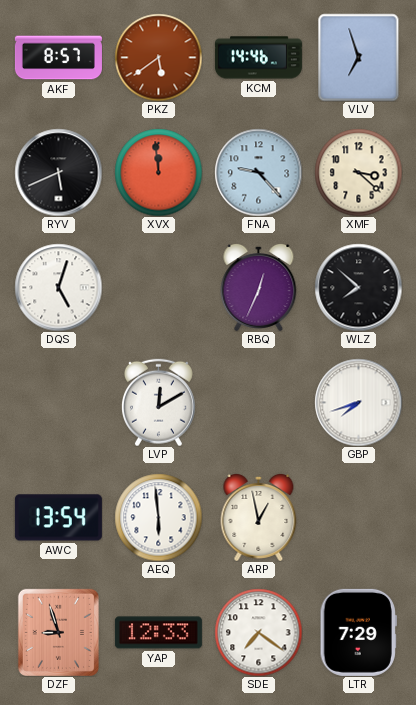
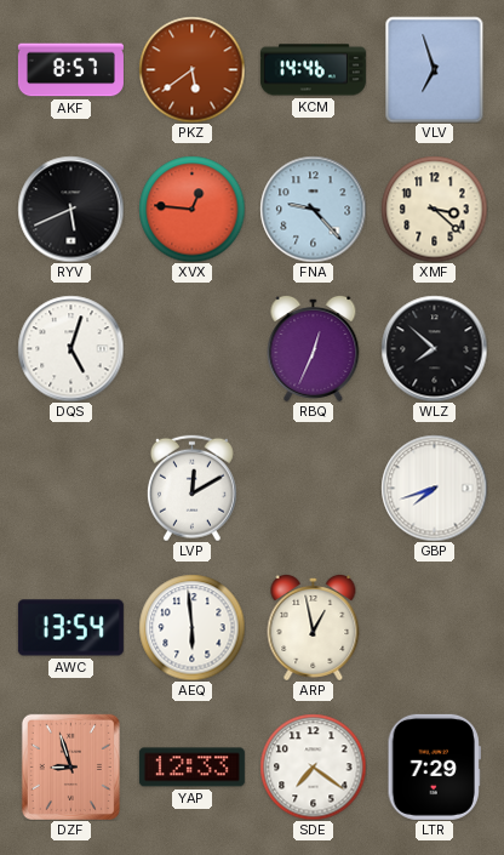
XVX: 11:59 -> 12:46 (191, 209)
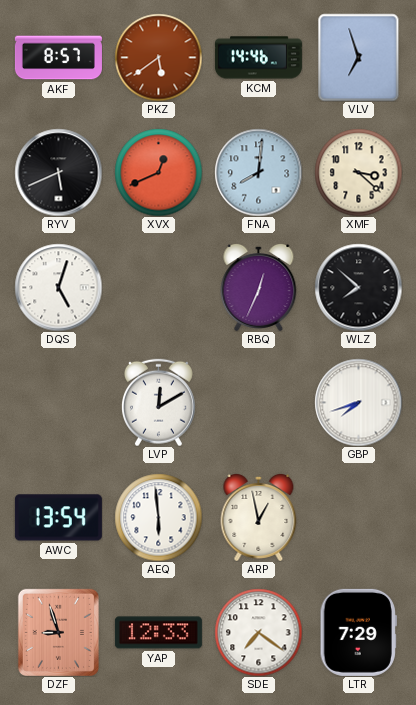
XVX: 12:46 -> 12:41 (158, 172)
FNA: 9:23 -> 8:01 (258, 172)
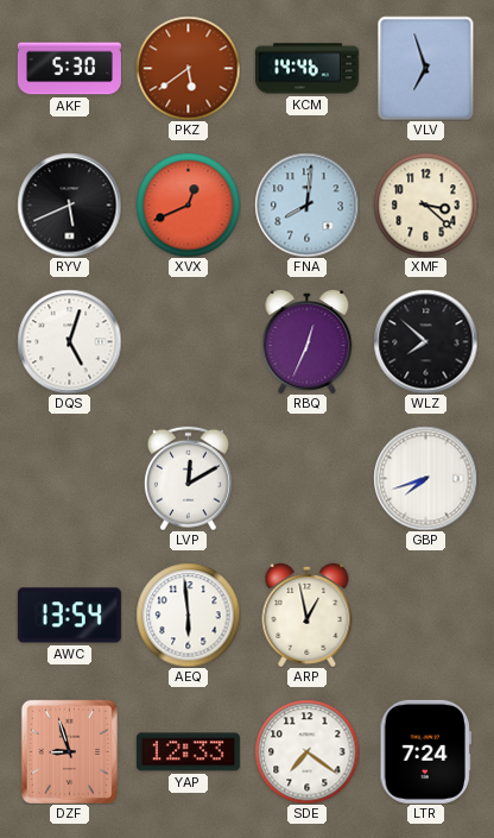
AKF: 8:57 -> 5:30 (69, 69)
LTR: 7:29 -> 7:24 (425, 751)
